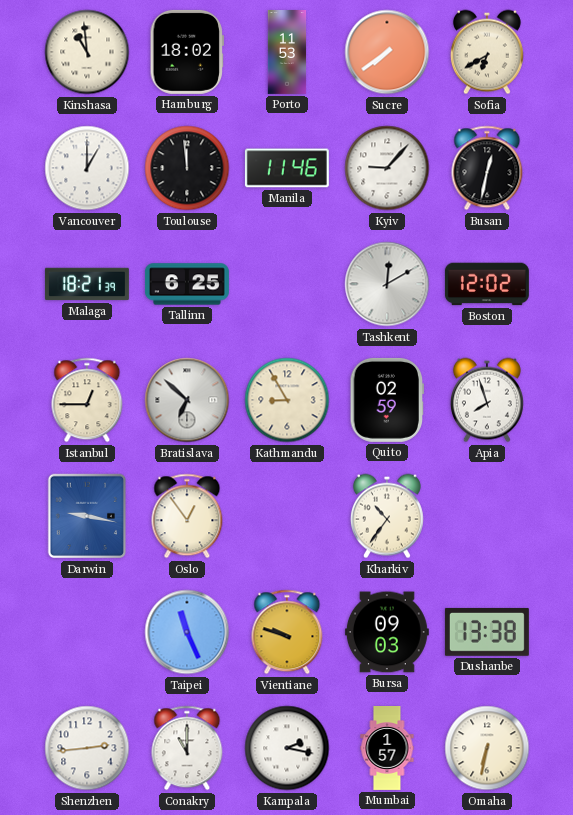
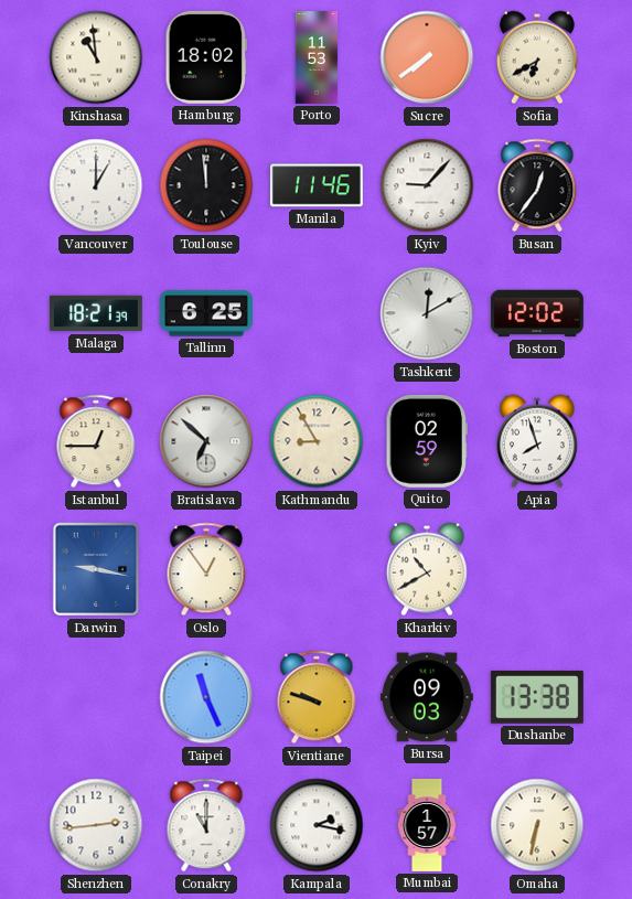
Busan: 12:32 -> 12:36 (537, 185)
Kharkiv: 10:36 -> 10:40 (427, 569)
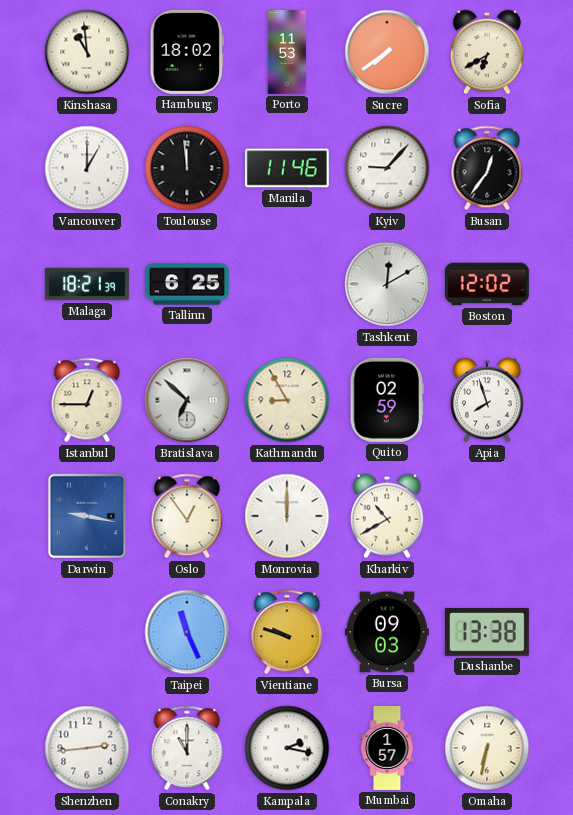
Monrovia: none -> 12:00 (287, 516)
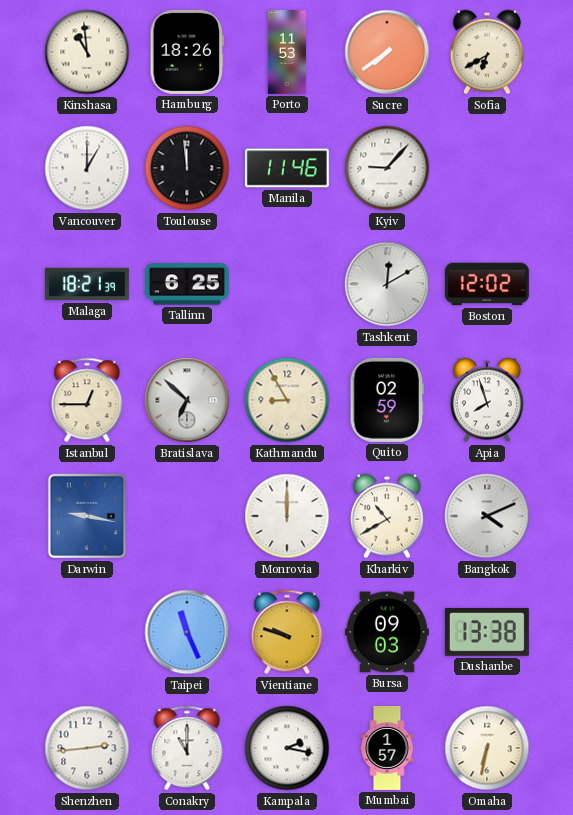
Hamburg: 18:02 -> 18:26 (186, 52)
Busan: 12:36 -> none (487, 168)
Oslo: 12:54 -> none (187, 516)
Bangkok: none -> 4:11 (487, 516)
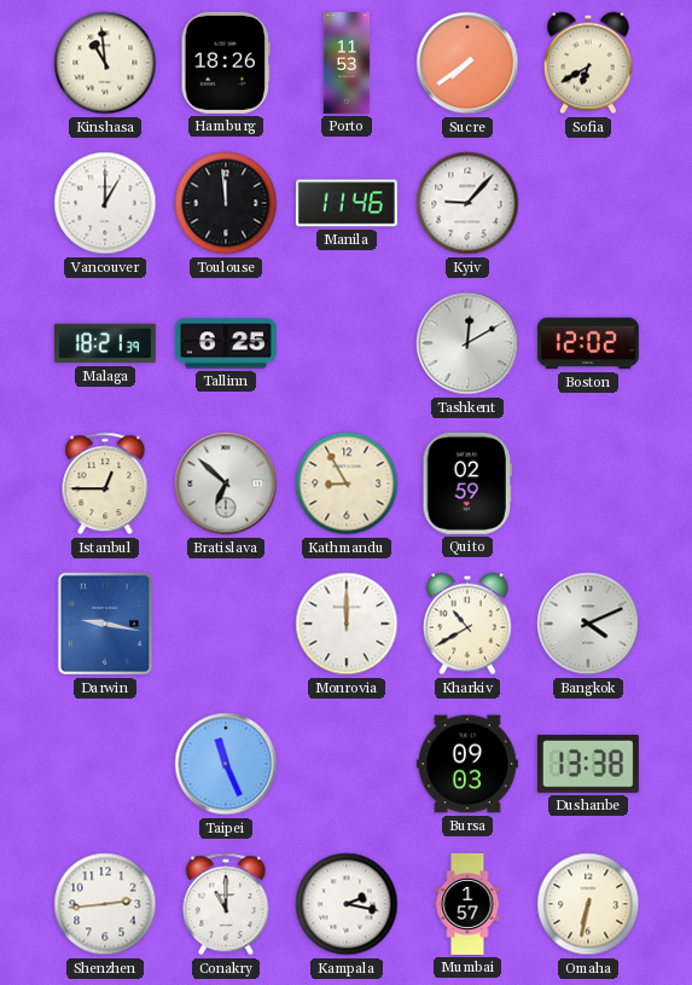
Apia: 7:57 -> none (487, 400)
Vientiane: 9:48 -> none (287, 632)
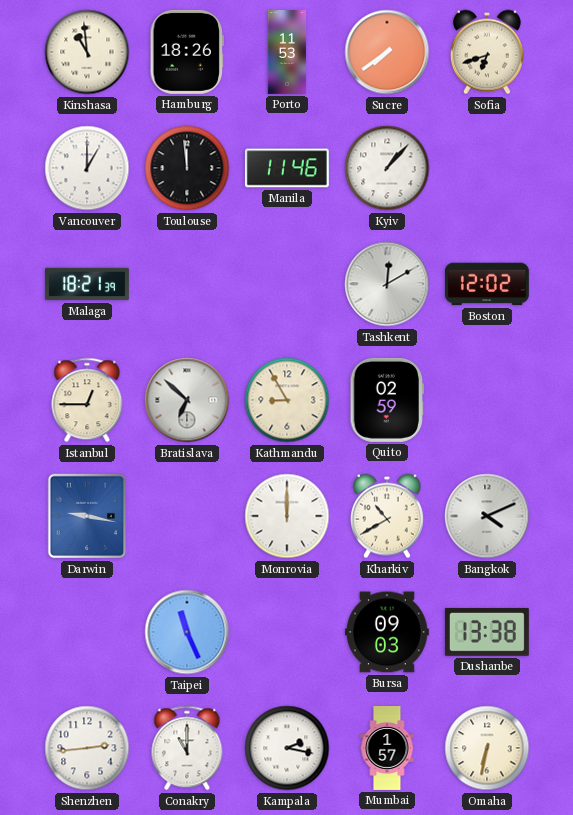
Sofia: 6:40 -> 6:42 (487, 52)
Kyiv: 9:07 -> 1:07 (387, 168)
Tallinn: 6:25 -> none (226, 343)
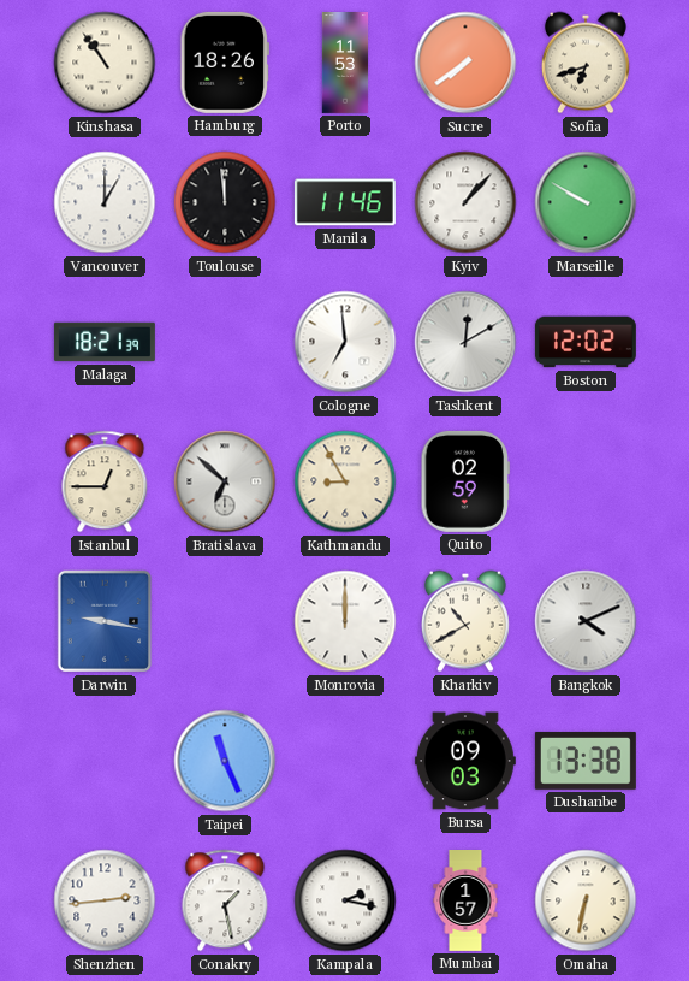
Kinshasa: 10:59 -> 10:54 (105, 63)
Marseille: none -> 9:50 (586, 202)
Cologne: none -> 6:59 (345, 342)
Conakry: 11:00 -> 1:28 (225, 900)
